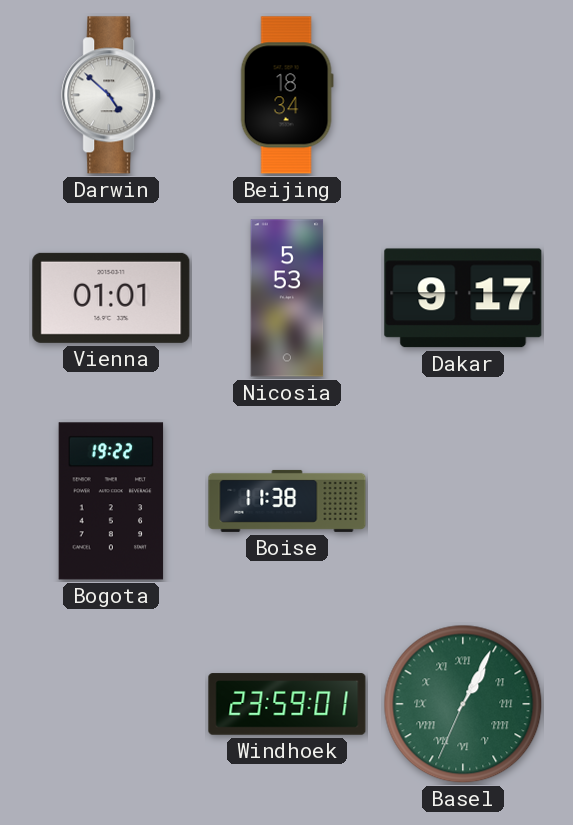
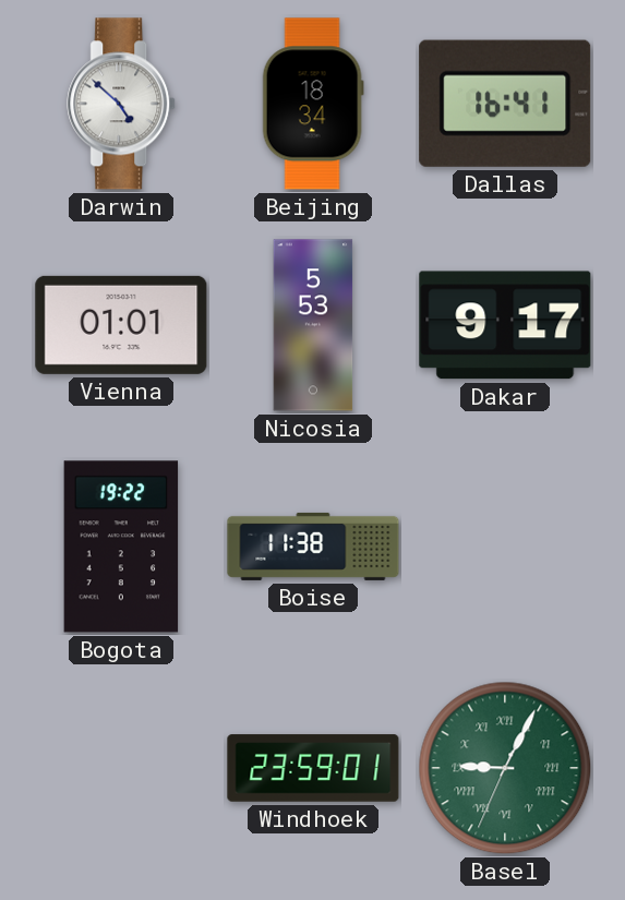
Dallas: none -> 16:41 (505, 104)
Basel: 1:04 -> 9:04 (505, 768)
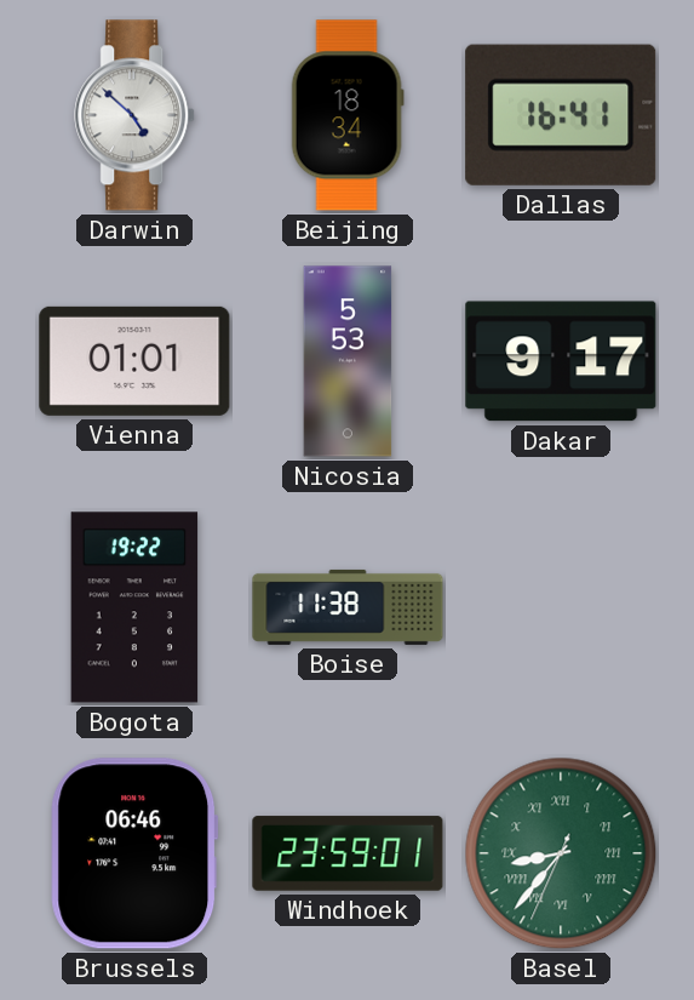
Brussels: none -> 06:46 (134, 853)
Basel: 9:04 -> 8:36 (561, 853)
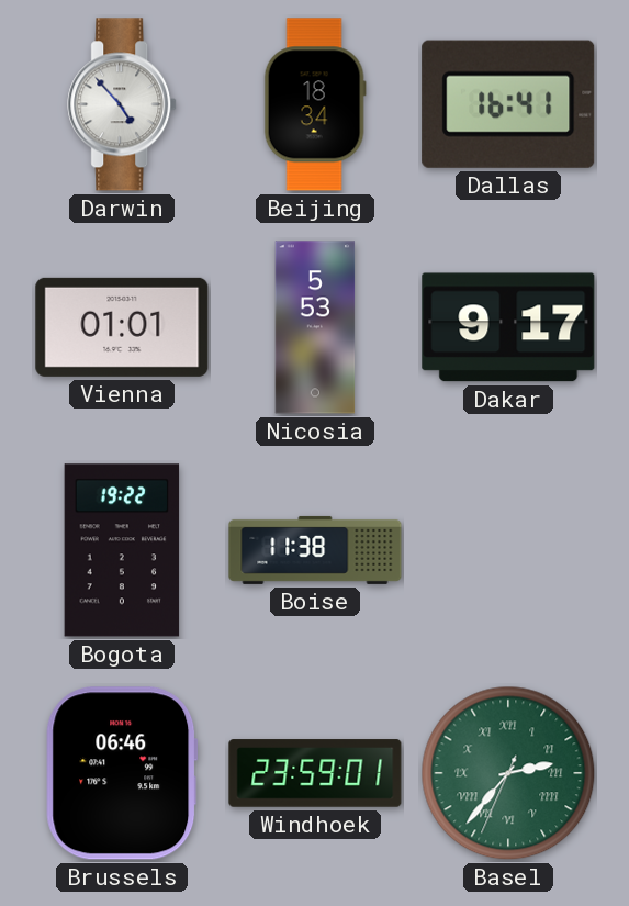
Darwin: 4:52 -> 4:53 (123, 104)
Basel: 8:36 -> 2:36 (508, 773)
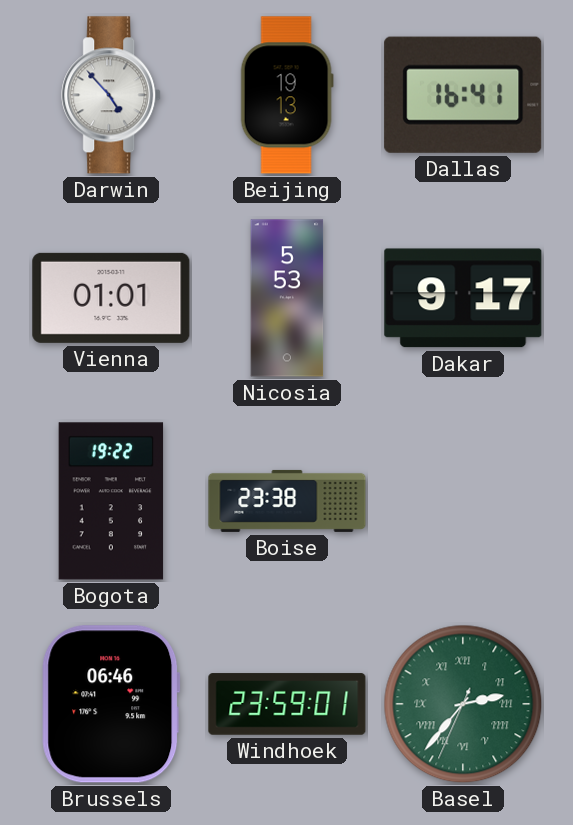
Beijing: 18:34 -> 19:13 (287, 95)
Boise: 11:38 -> 23:38 (287, 501)
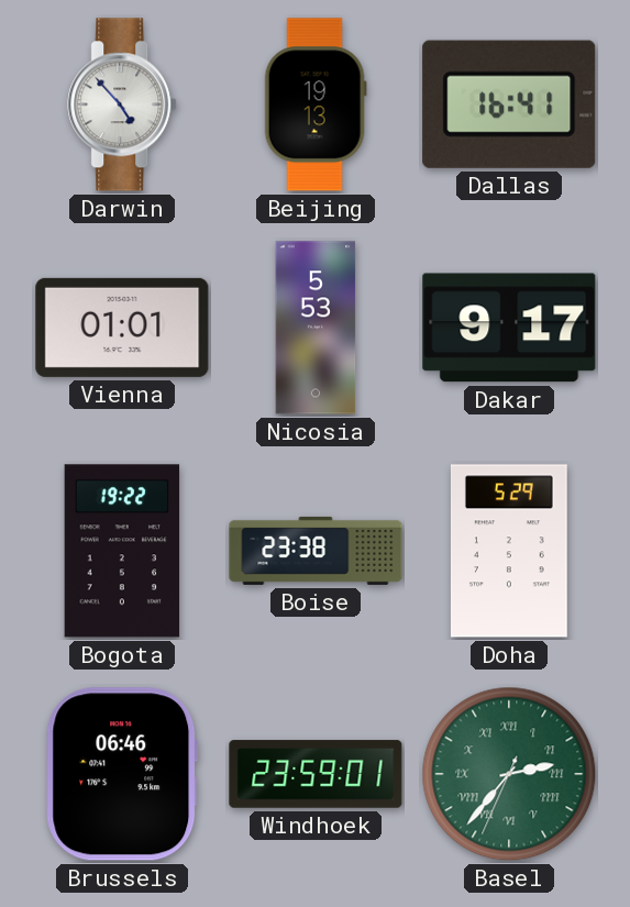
Doha: none -> 5:29 (509, 551)
